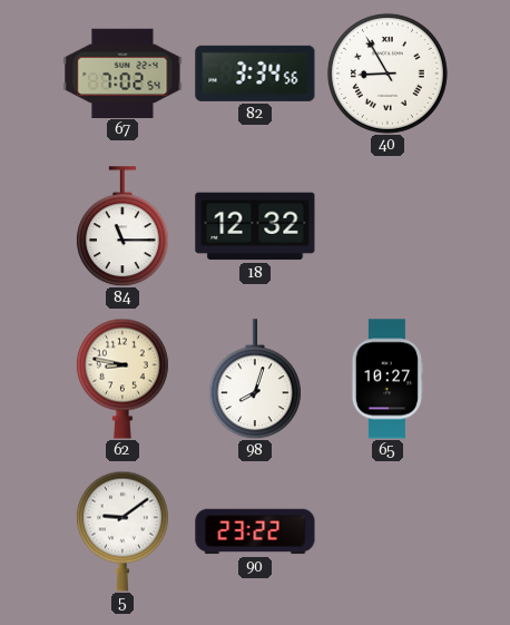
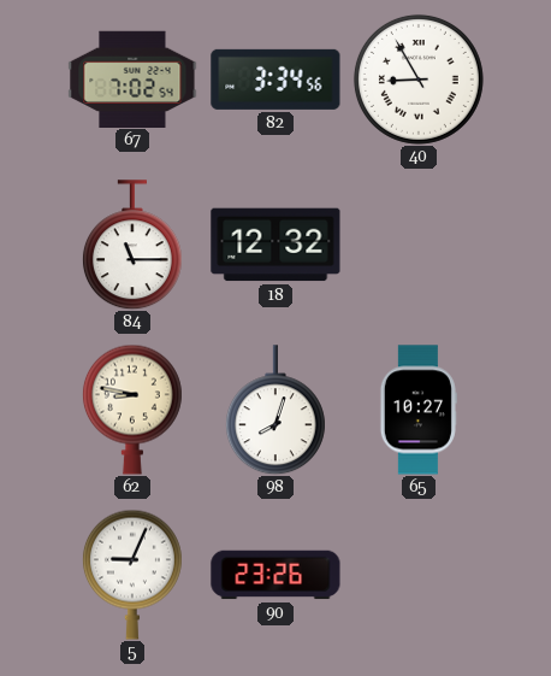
5: 9:09 -> 9:04 (132, 575)
90: 23:22 -> 23:26 (275, 575)
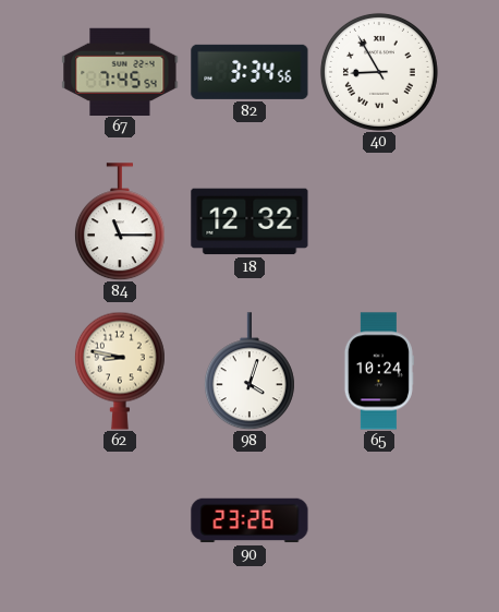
67: 7:02 -> 7:45 (120, 71)
98: 8:03 -> 4:03 (249, 371)
65: 10:27 -> 10:24 (379, 371)
5: 9:04 -> none (132, 575)
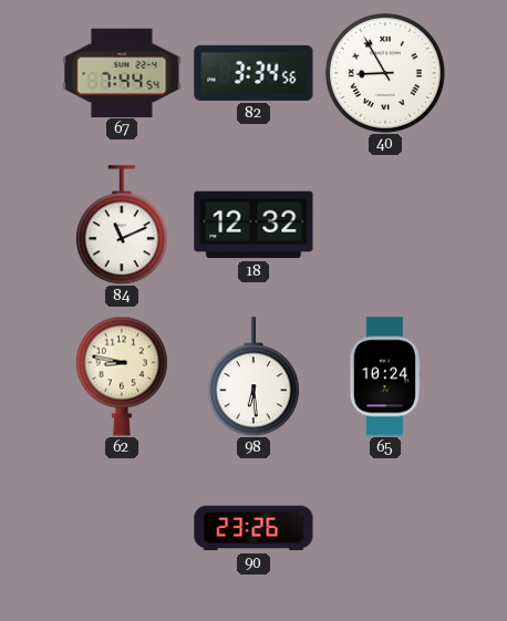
67: 7:45 -> 7:44 (122, 72)
84: 11:15 -> 11:11 (122, 225)
98: 4:03 -> 6:29 (253, 376)
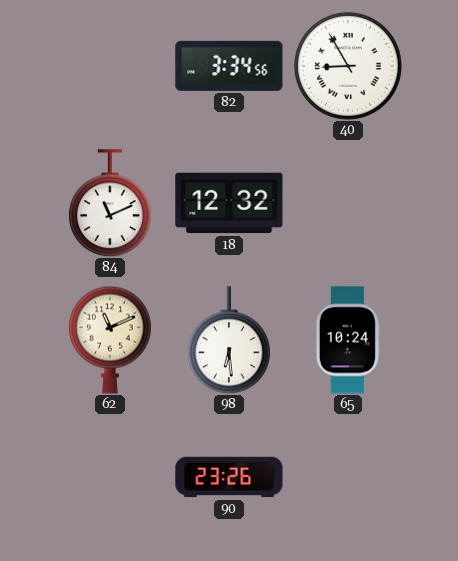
67: 7:44 -> none (122, 72)
62: 8:47 -> 11:11 (110, 340)
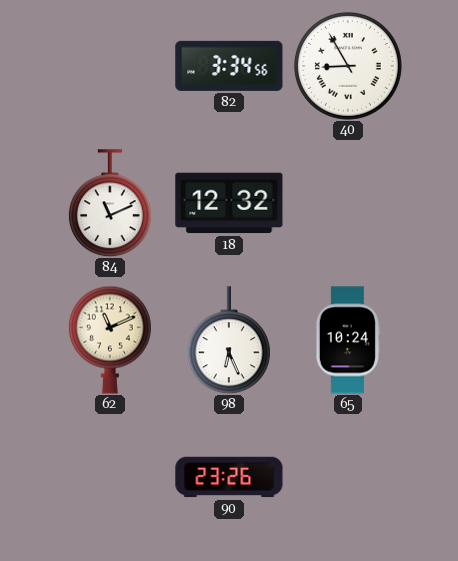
98: 6:29 -> 6:26 (229, 340)
